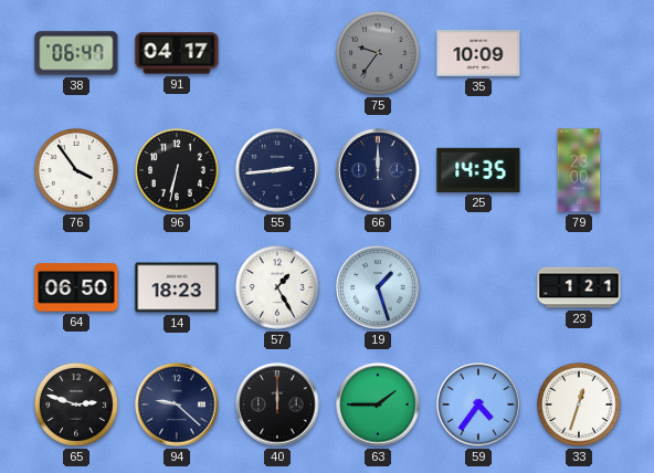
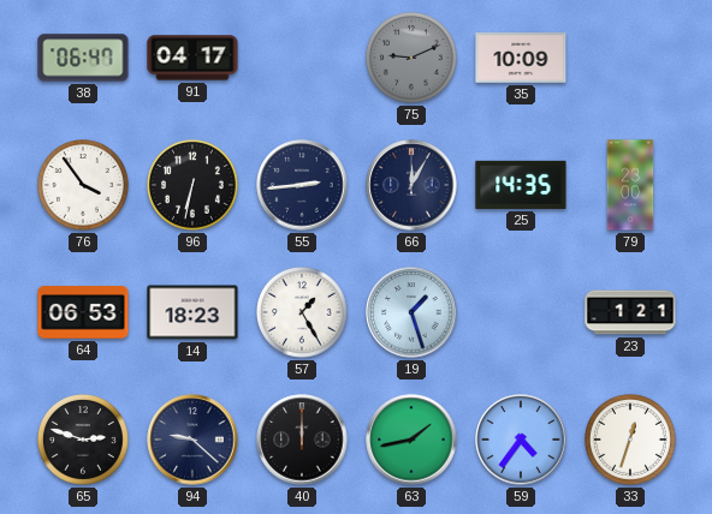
75: 9:36 -> 9:11 (413, 59)
66: 12:00 -> 12:05 (411, 185)
64: 06:50 -> 06:53 (83, 312)
63: 1:45 -> 1:43 (411, 440)
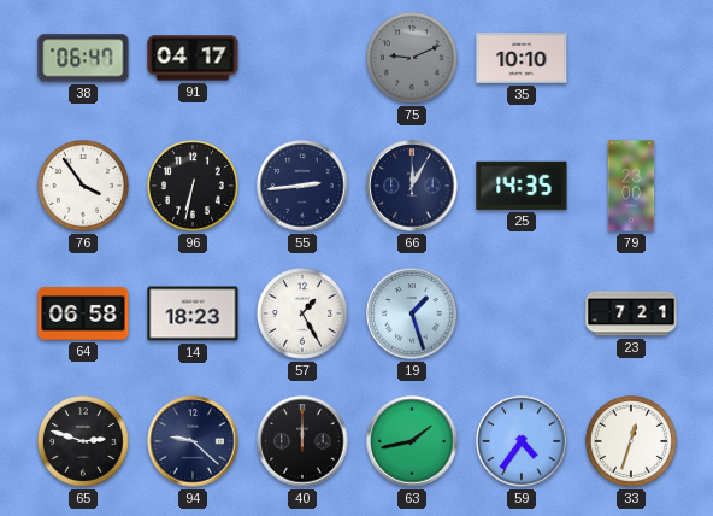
35: 10:09 -> 10:10 (522, 58)
64: 06:53 -> 06:58 (83, 313)
23: 1:21 -> 7:21 (631, 313)
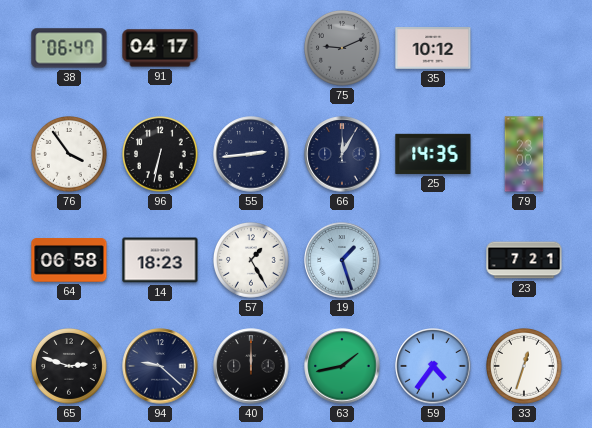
35: 10:10 -> 10:12 (433, 48)
